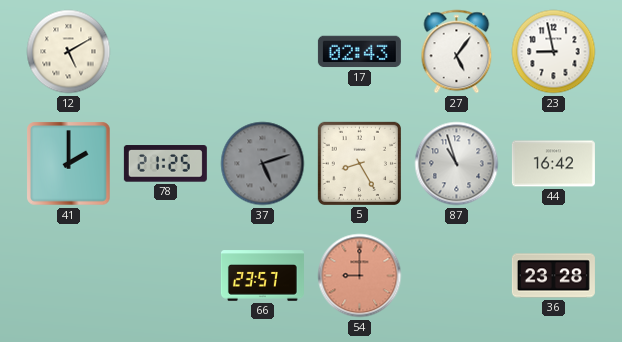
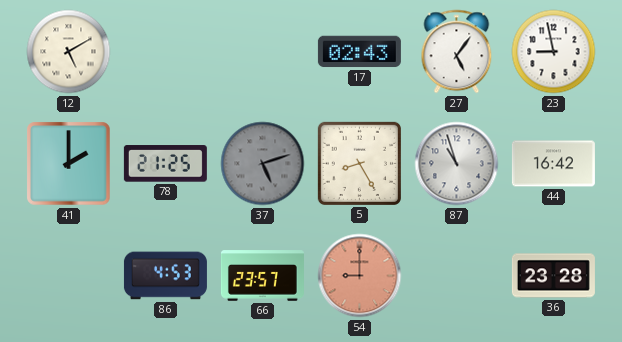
86: none -> 4:53 (165, 276)
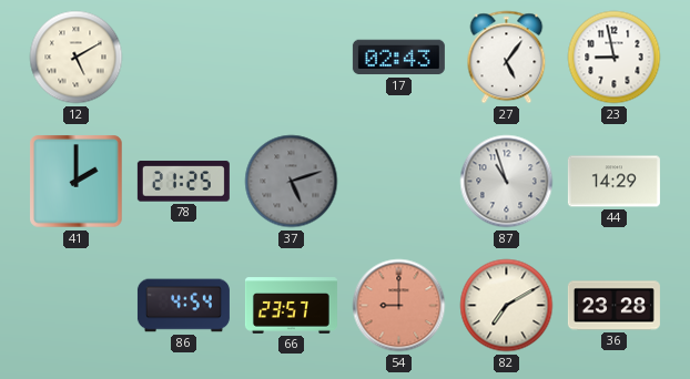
5: 8:25 -> none (359, 163)
44: 16:42 -> 14:29 (613, 182)
86: 4:53 -> 4:54 (183, 306)
82: none -> 7:10 (507, 306)
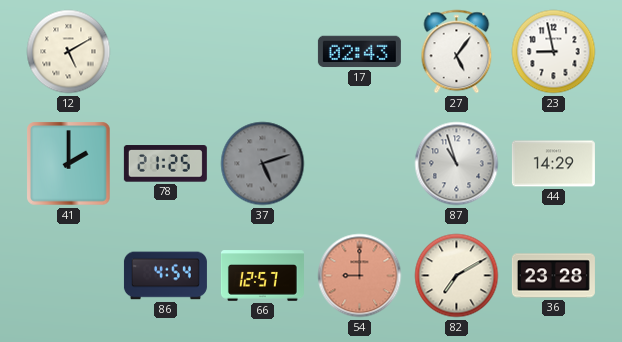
66: 23:57 -> 12:57 (262, 276)
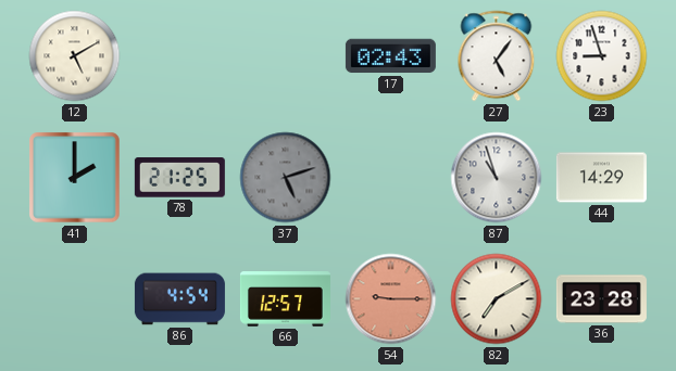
23: 8:58 -> 8:57 (602, 56)
54: 9:00 -> 9:15 (391, 299)
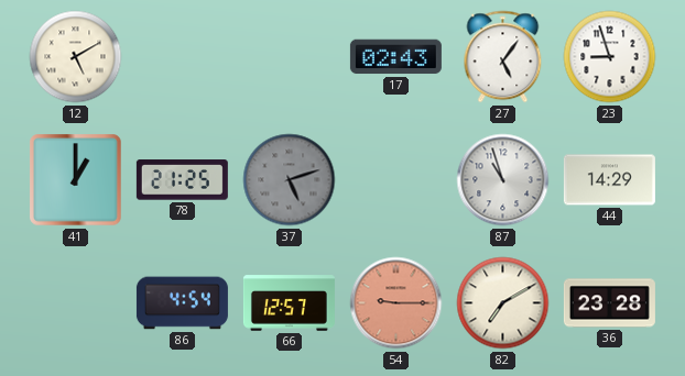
41: 2:00 -> 1:00 (76, 180)
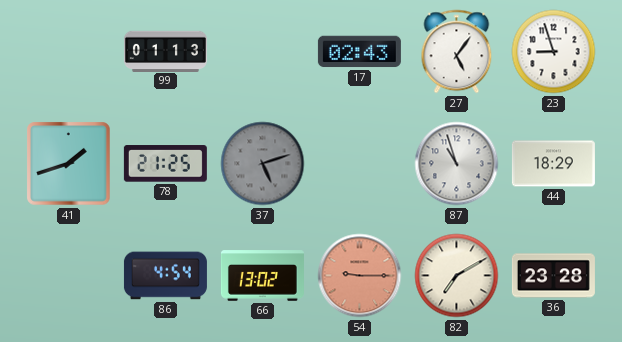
12: 5:10 -> none (76, 57)
99: none -> 01:13 (165, 51)
41: 1:00 -> 1:42 (69, 164)
44: 14:29 -> 18:29 (553, 164)
66: 12:57 -> 13:02 (262, 276)
